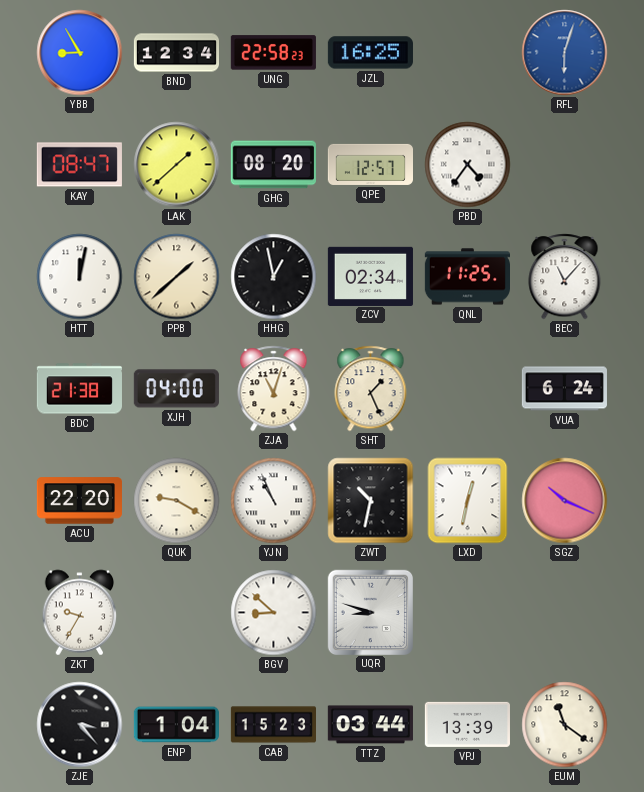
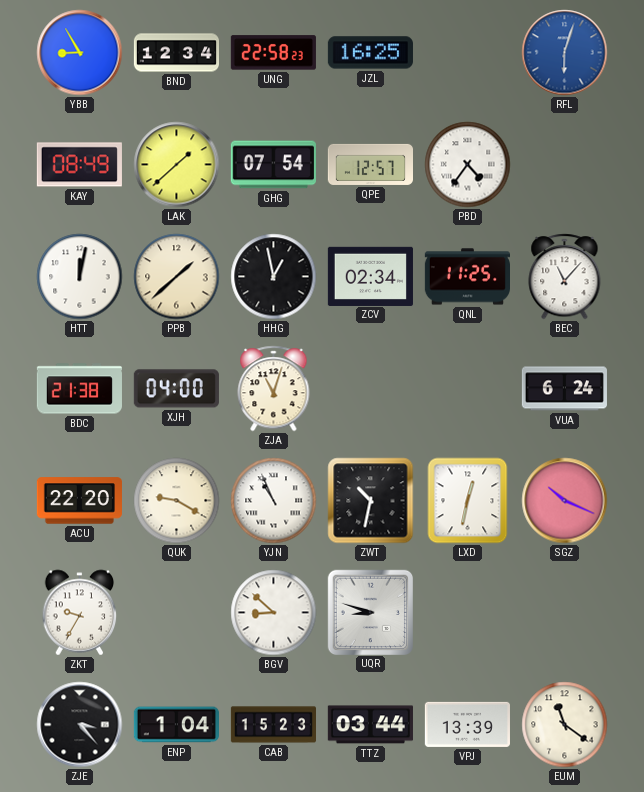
KAY: 08:47 -> 08:49 (79, 165)
GHG: 08:20 -> 07:54 (273, 165)
SHT: 1:26 -> none (371, 389)
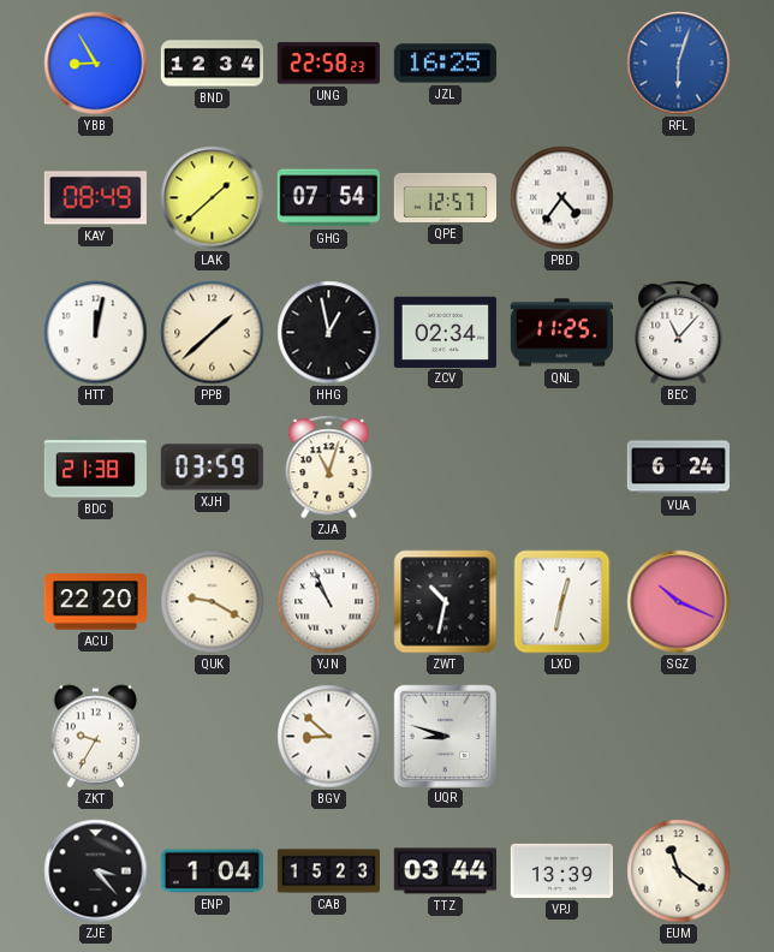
XJH: 04:00 -> 03:59 (212, 468)
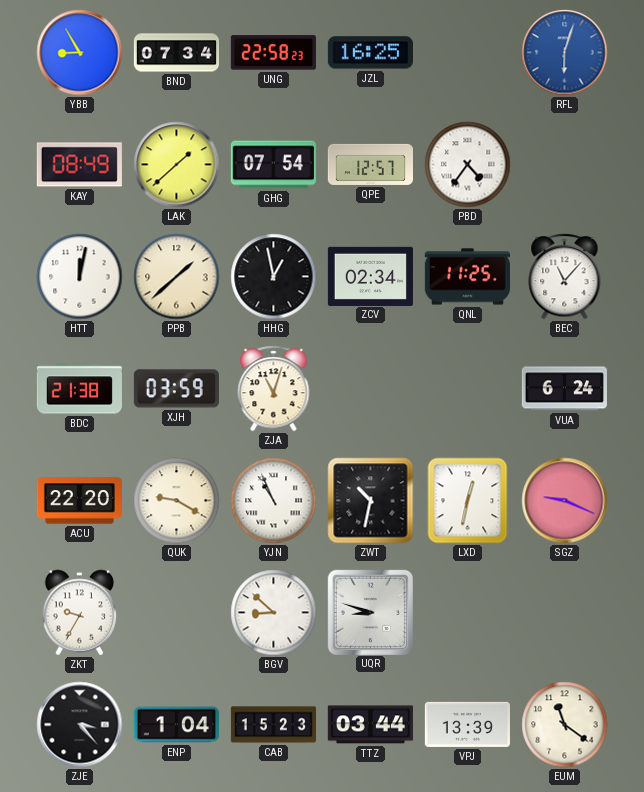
BND: 12:34 -> 07:34 (176, 53)
SGZ: 10:19 -> 9:19 (565, 501)
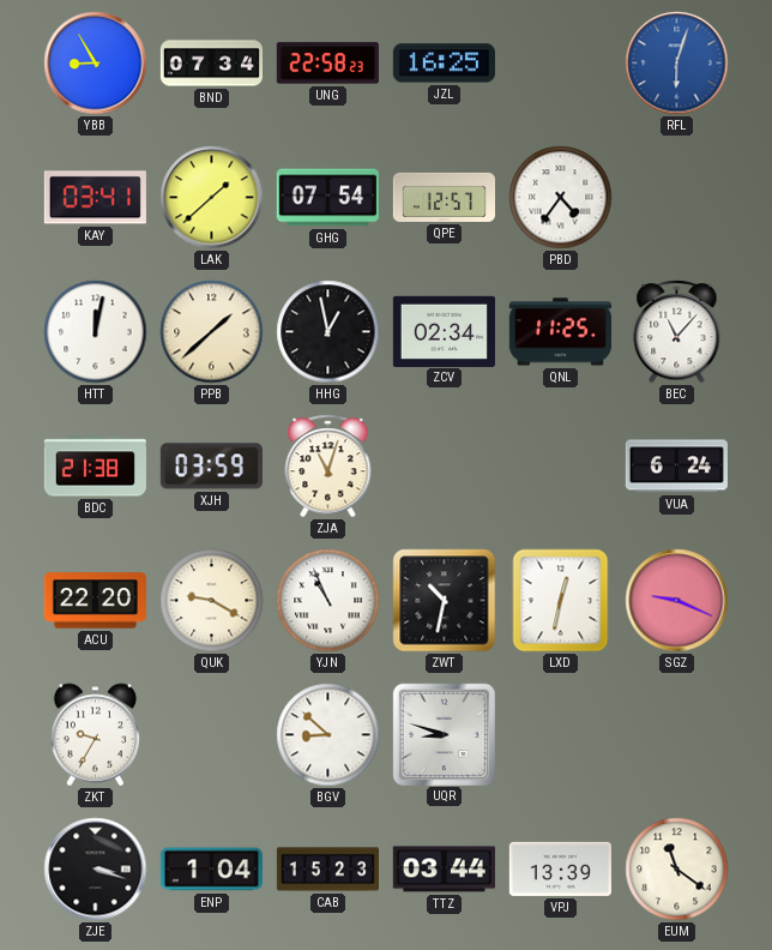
KAY: 08:49 -> 03:41 (95, 198)
ZJE: 3:23 -> 3:18 (96, 870)
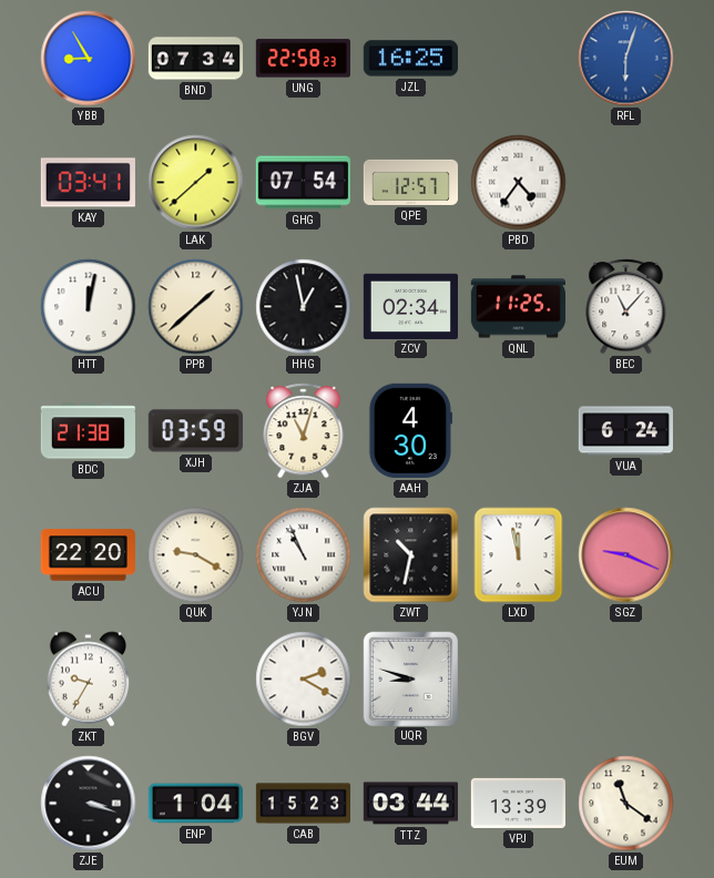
AAH: none -> 4:30 (410, 430)
LXD: 12:32 -> 11:58 (519, 555)
BGV: 8:52 -> 2:20 (304, 680)
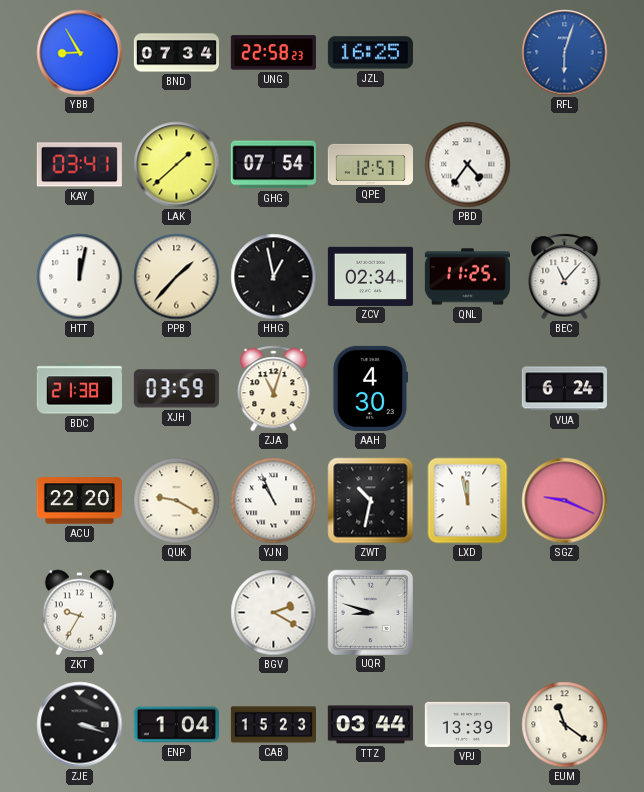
PPB: 1:38 -> 1:37 (177, 277)
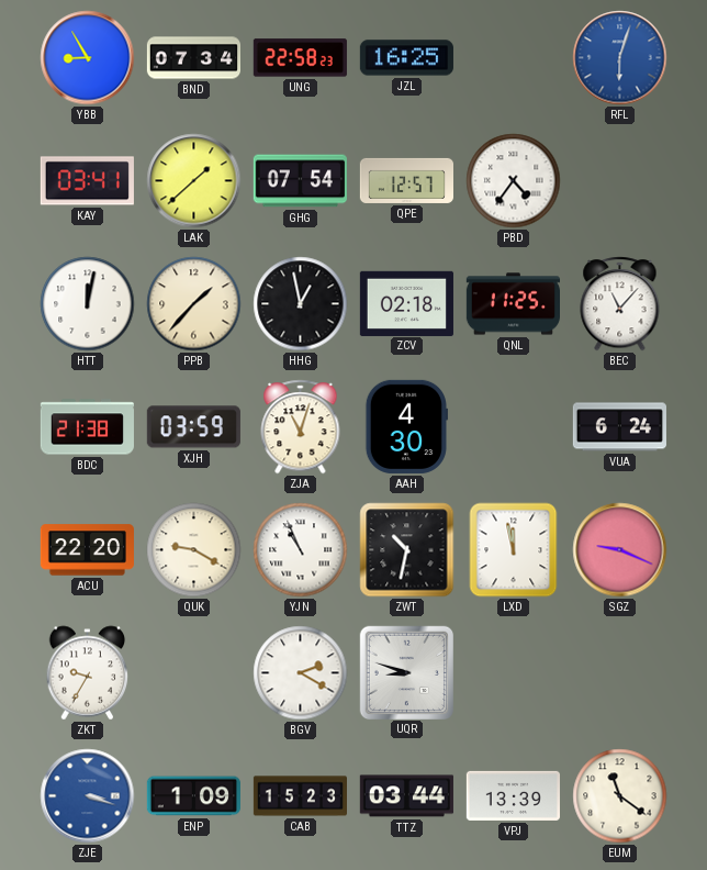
ZCV: 02:34 -> 02:18 (406, 303)
ZJE dial: black -> blue (88, 796)
ENP: 1:04 -> 1:09 (193, 796)
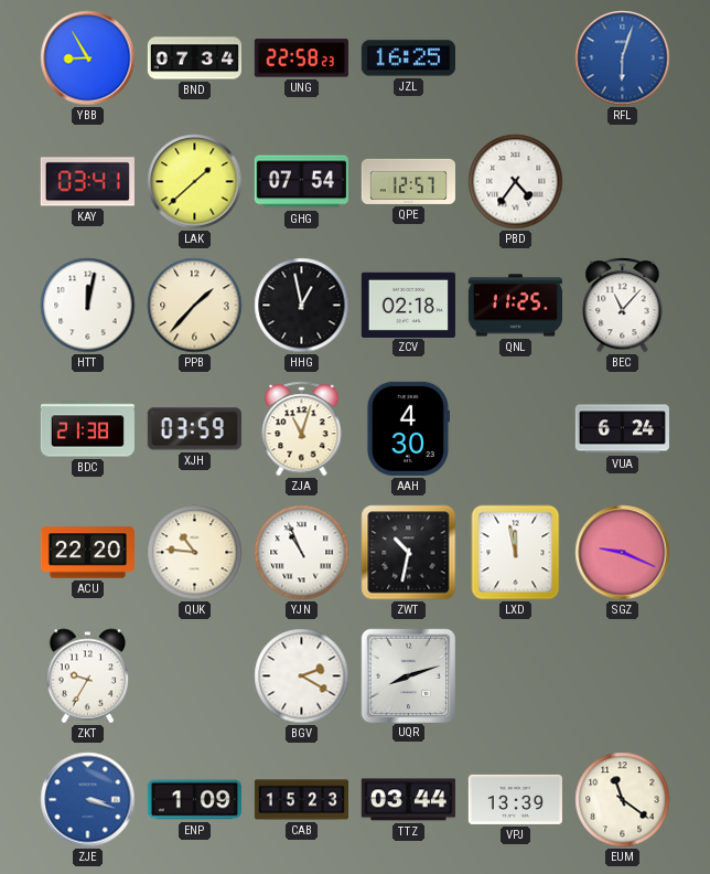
QUK: 9:20 -> 10:46 (195, 553)
UQR: 8:48 -> 8:12 (408, 675)
